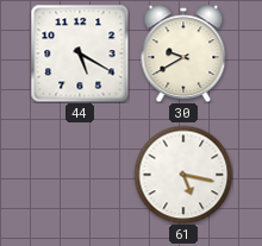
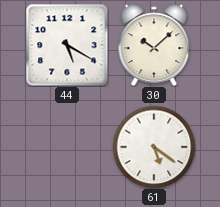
30: 9:40 -> 10:08 (154, 45)
61: 5:17 -> 5:21 (154, 147)
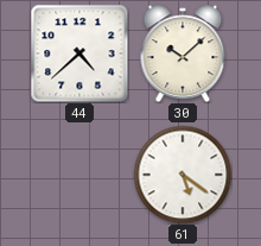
44: 5:20 -> 4:38 (79, 53)
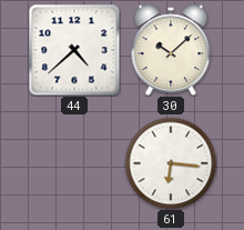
61: 5:21 -> 6:16 (171, 163)
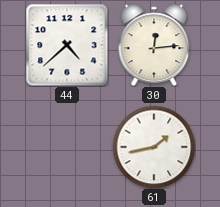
30: 10:08 -> 12:14 (154, 45)
61: 6:16 -> 1:43 (154, 147)
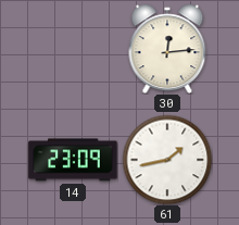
44: 4:38 -> none (67, 45)
14: none -> 23:09 (73, 160)
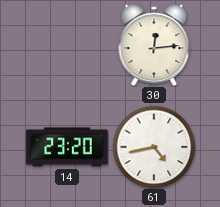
14: 23:09 -> 23:20 (67, 147)
61: 1:43 -> 4:43 (154, 147)
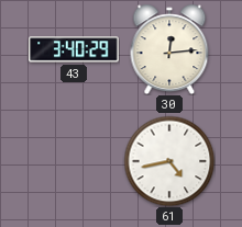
43: none -> 3:40 (74, 49)
14: 23:20 -> none (67, 147)
